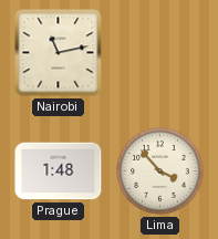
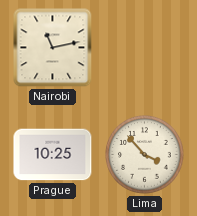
Prague: 1:48 -> 10:25 (53, 155)
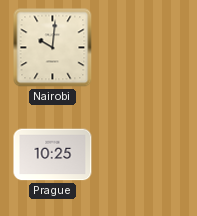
Nairobi: 11:13 -> 10:01 (53, 48)
Lima: 3:53 -> none (145, 155)
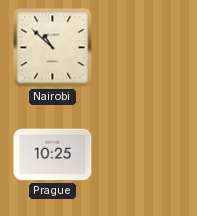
Nairobi: 10:01 -> 10:52 (53, 48)
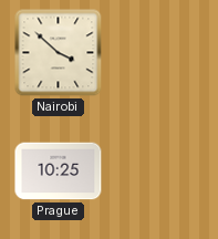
Nairobi: 10:52 -> 3:52 (59, 53)
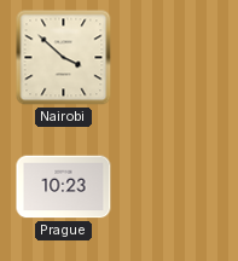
Prague: 10:25 -> 10:23 (64, 187)
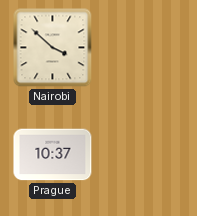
Prague: 10:23 -> 10:37 (53, 155)
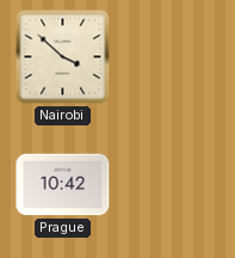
Prague: 10:37 -> 10:42 (63, 185)
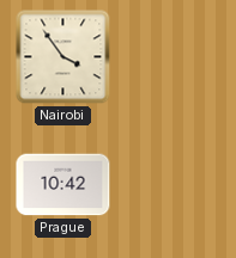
Nairobi: 3:52 -> 3:54 (63, 57)
